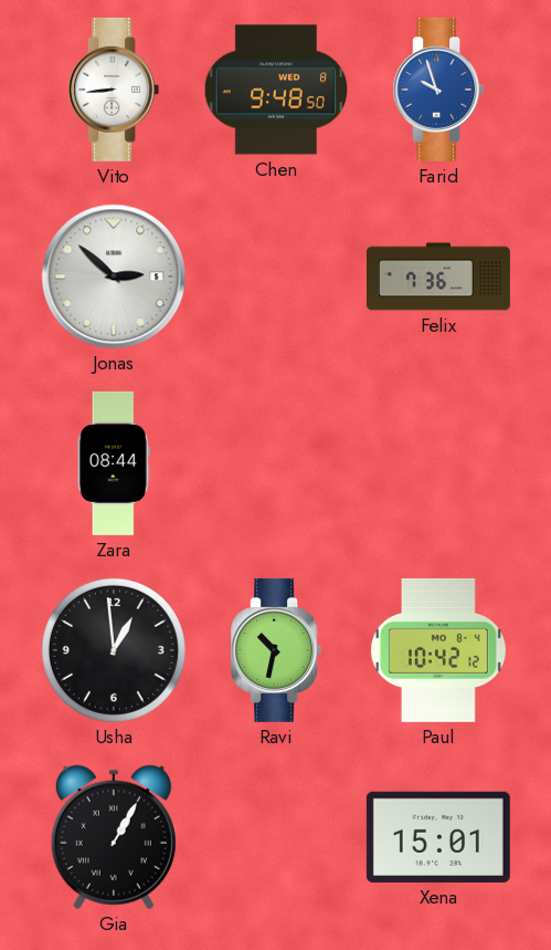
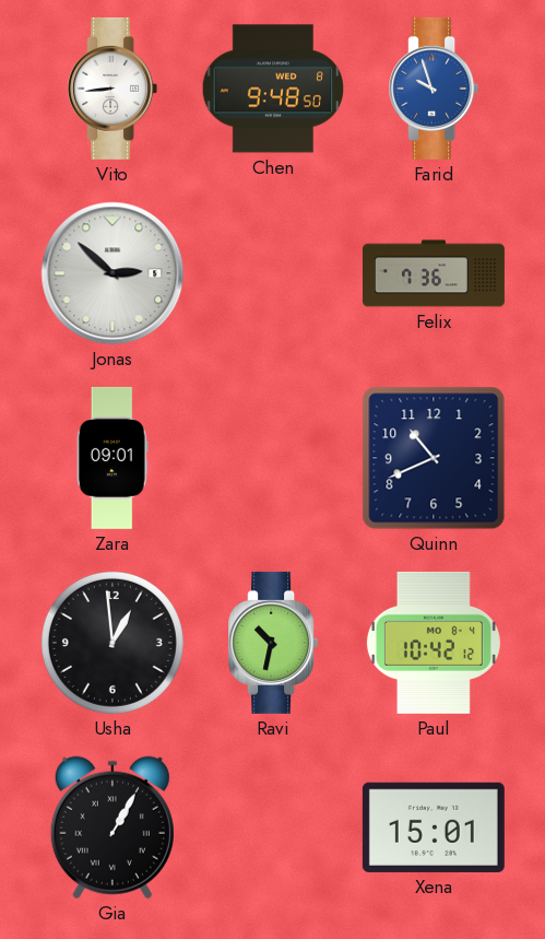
Zara: 08:44 -> 09:01 (112, 458)
Quinn: none -> 10:41 (434, 458)
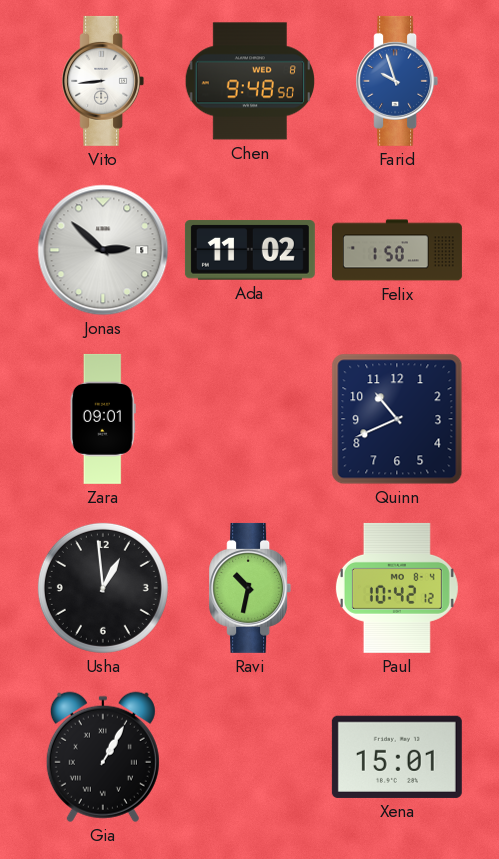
Ada: none -> 11:02 (250, 250)
Felix: 7:36 -> 1:50 (397, 250)
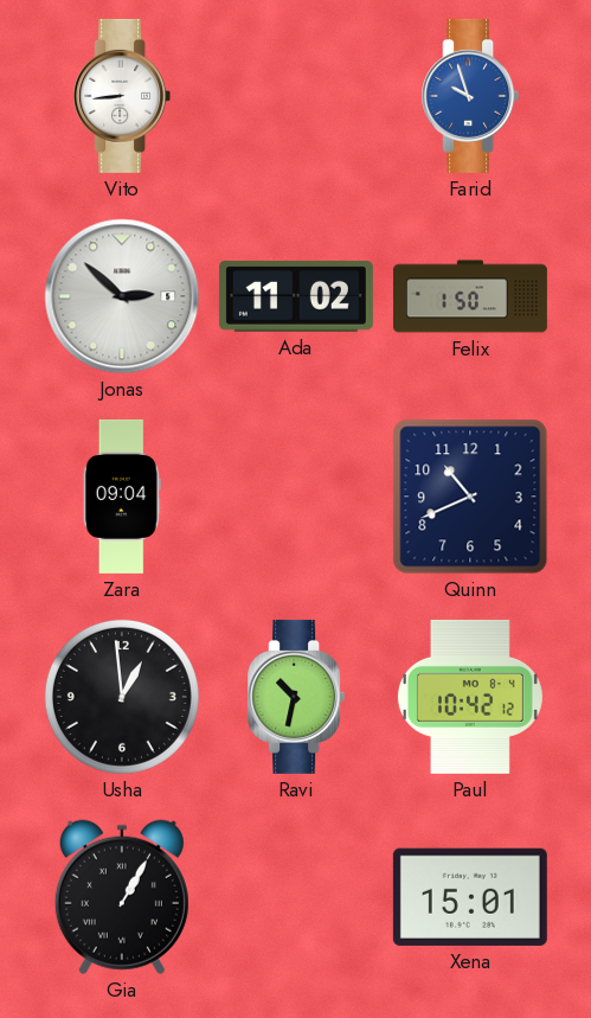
Chen: 9:48 -> none (249, 81)
Zara: 09:01 -> 09:04 (122, 497)
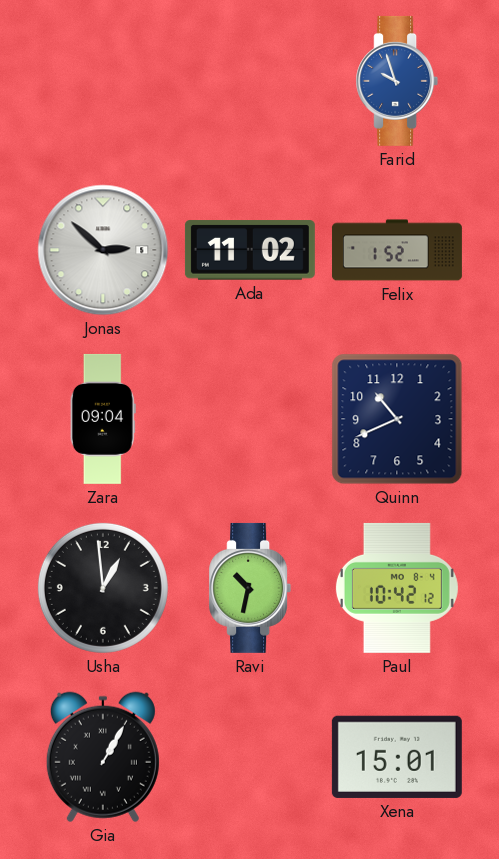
Vito: 8:44 -> none (122, 96)
Felix: 1:50 -> 1:52 (397, 250)
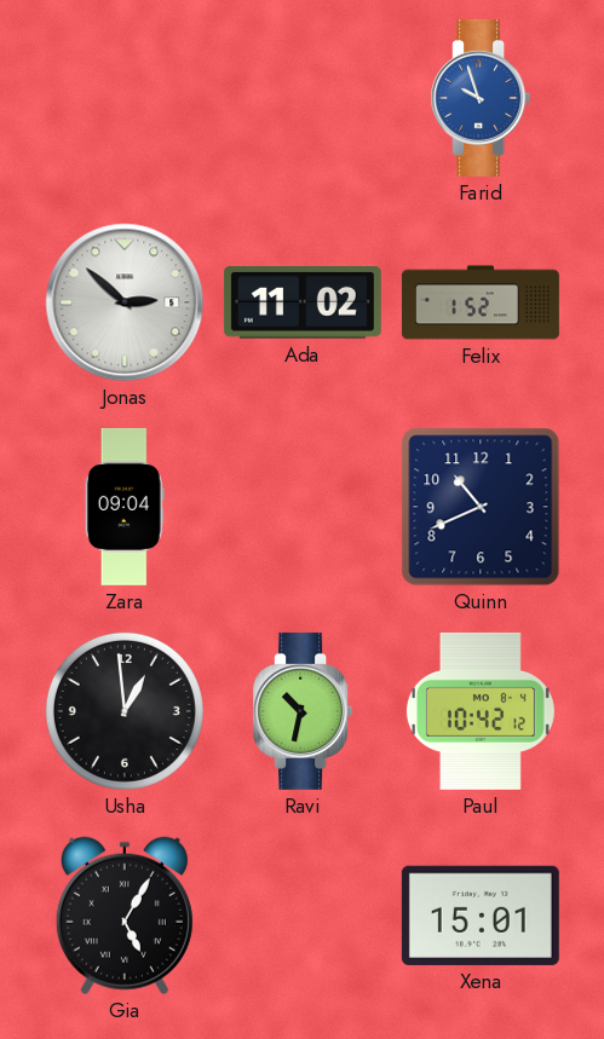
Gia: 1:05 -> 5:05 (125, 916)
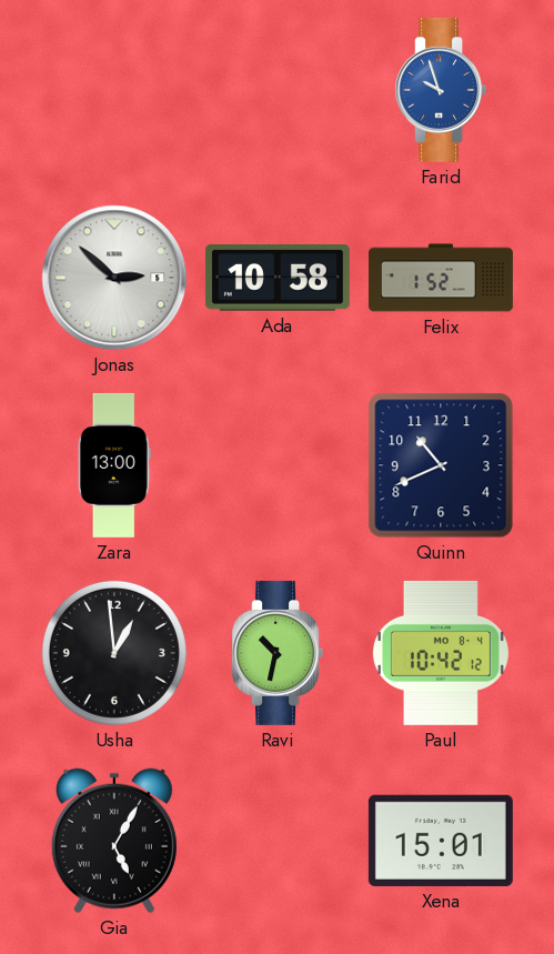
Ada: 11:02 -> 10:58 (278, 278)
Zara: 09:04 -> 13:00 (114, 465)
